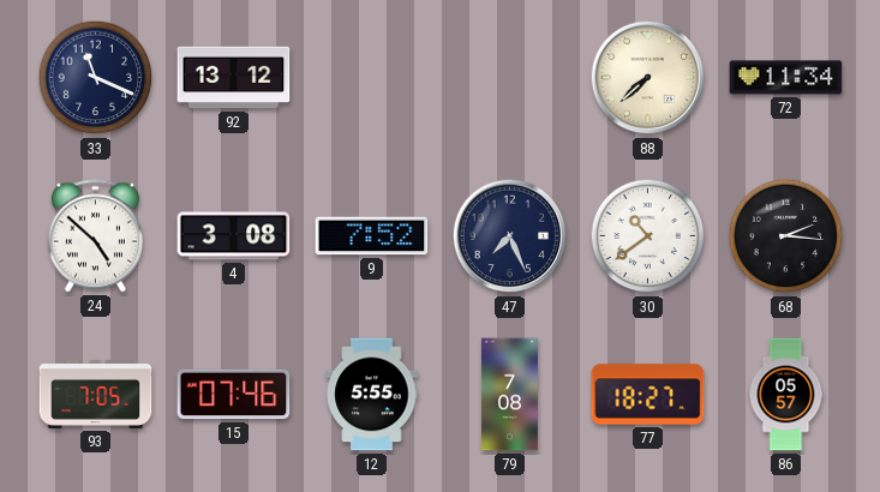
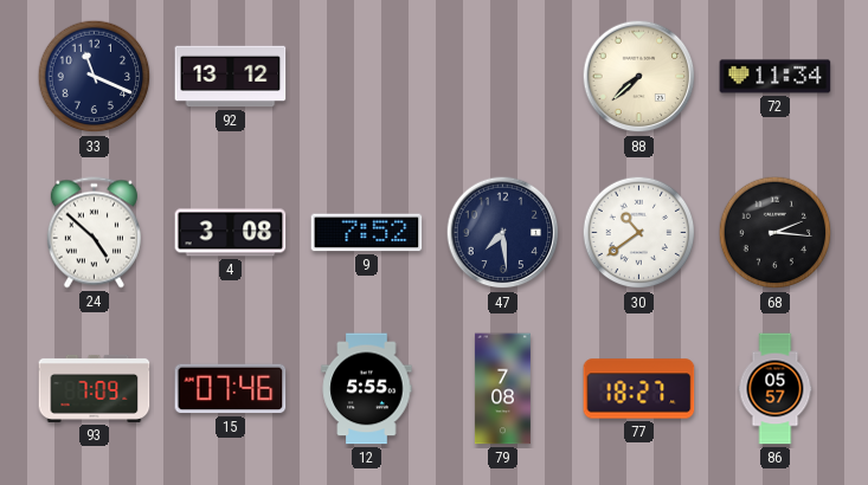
47: 7:26 -> 7:29 (503, 233)
93: 7:05 -> 7:09 (95, 388)
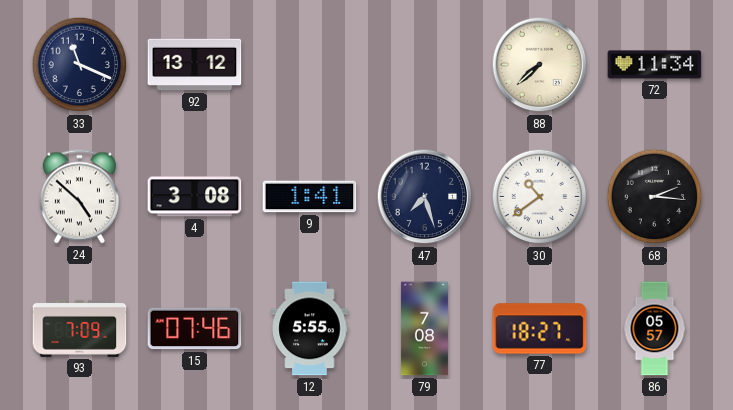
9: 7:52 -> 1:41 (310, 197)
47: 7:29 -> 7:27 (425, 197)
